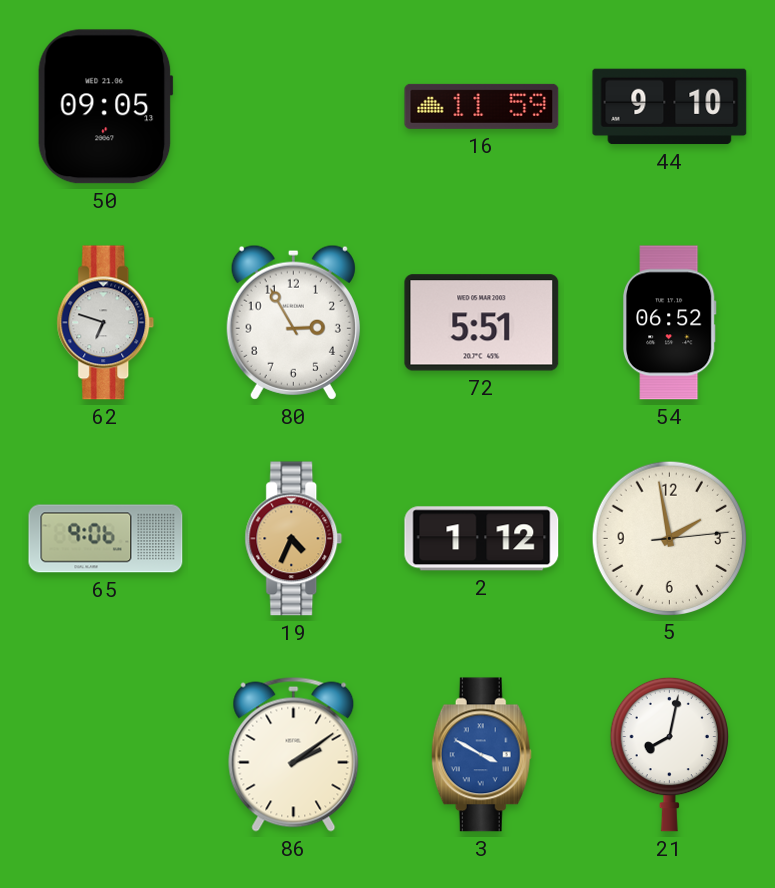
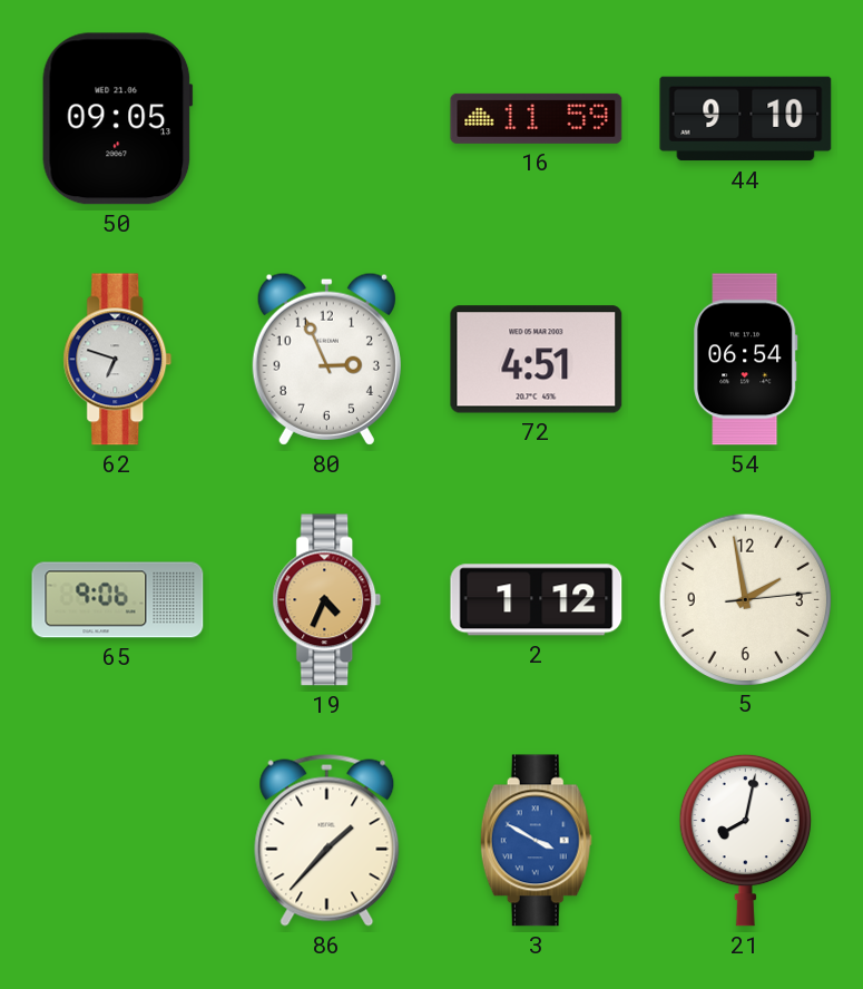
80: 2:55 -> 2:56 (326, 359)
72: 5:51 -> 4:51 (537, 360)
54: 06:52 -> 06:54 (746, 360)
86: 2:09 -> 1:37 (327, 840)
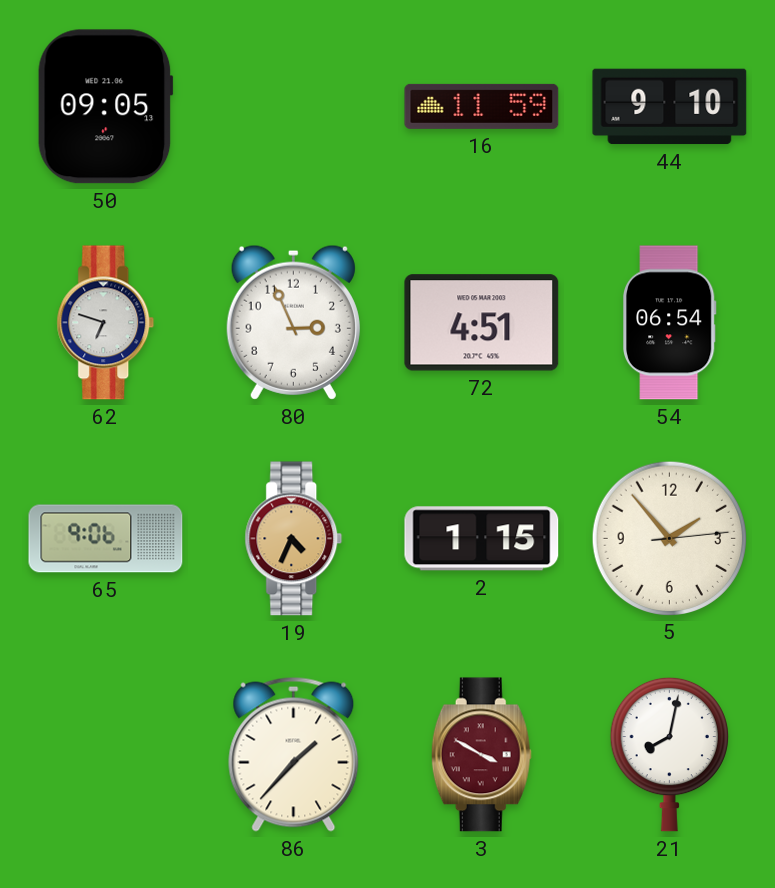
2: 1:12 -> 1:15 (482, 539)
5: 1:58 -> 1:53 (669, 538)
3 dial: blue -> burgundy (481, 755)
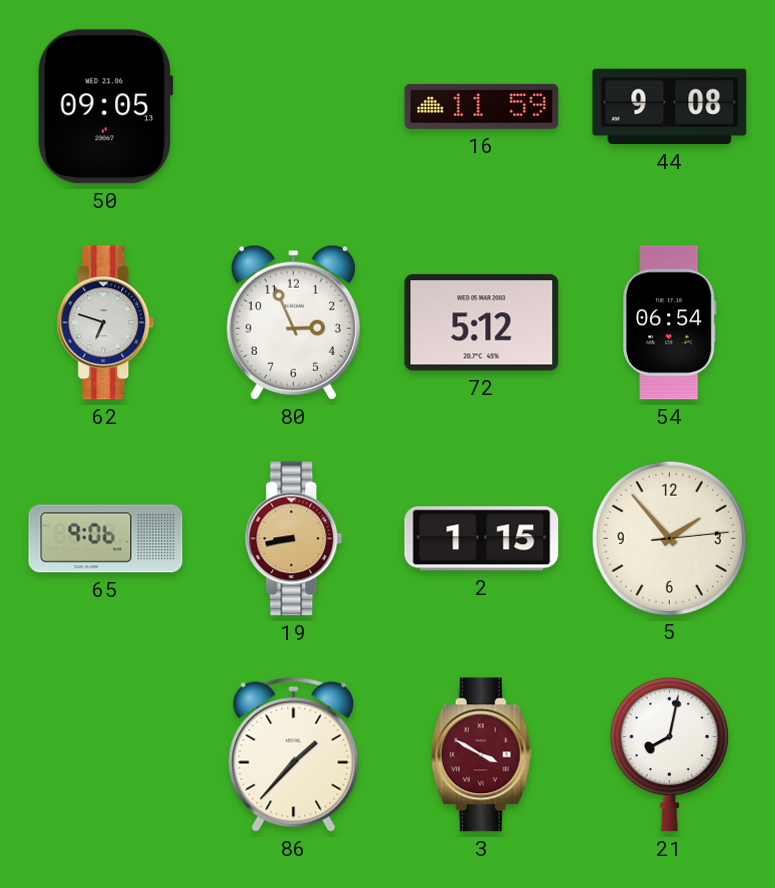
44: 9:10 -> 9:08 (670, 107)
72: 4:51 -> 5:12 (482, 323)
19: 4:34 -> 8:43 (294, 539)
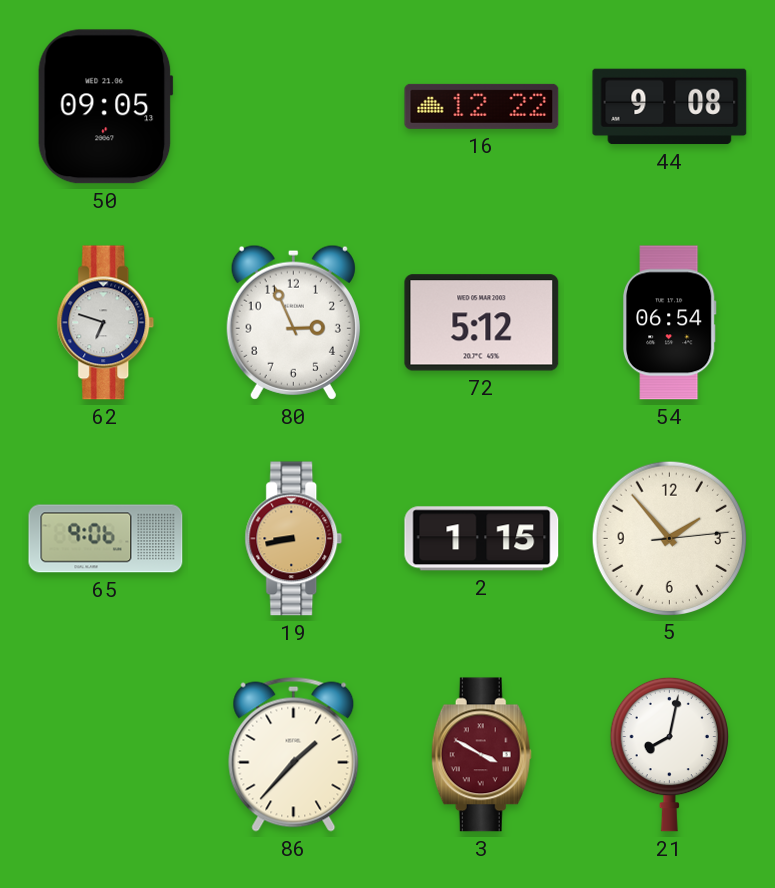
16: 11:59 -> 12:22 (482, 106)
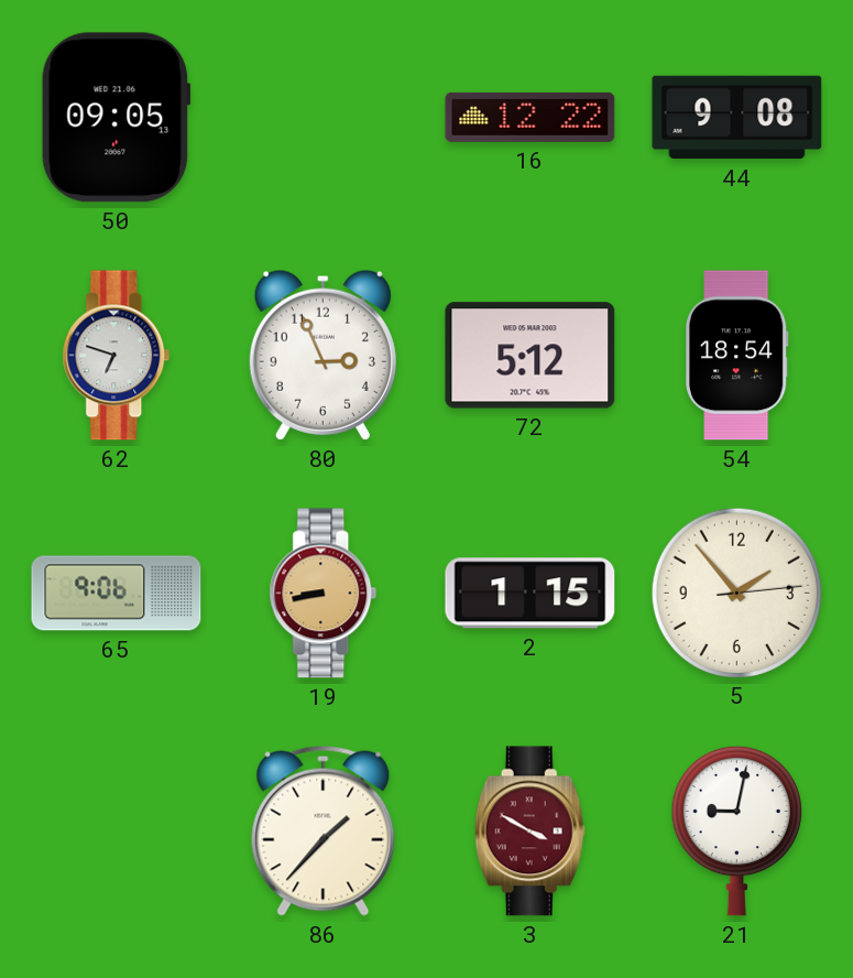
54: 06:54 -> 18:54 (737, 356)
21: 8:02 -> 9:02 (736, 830)
